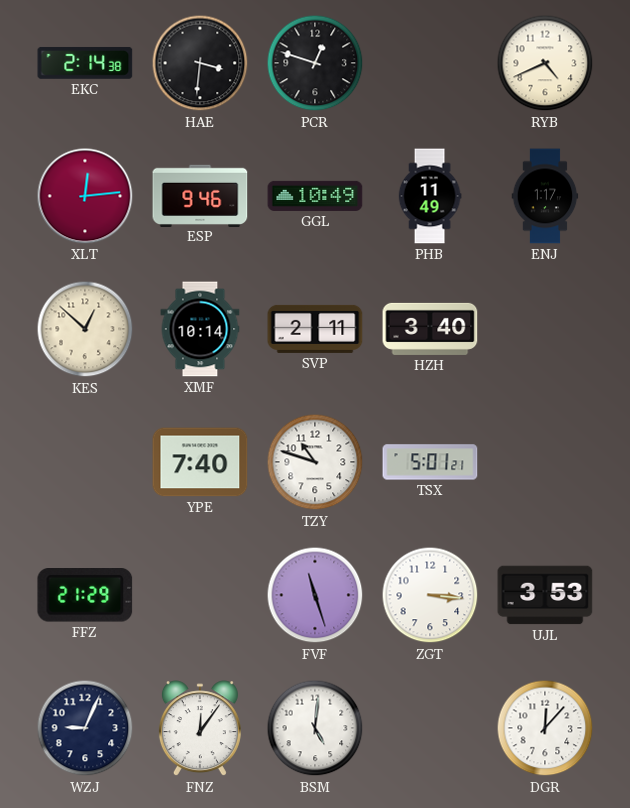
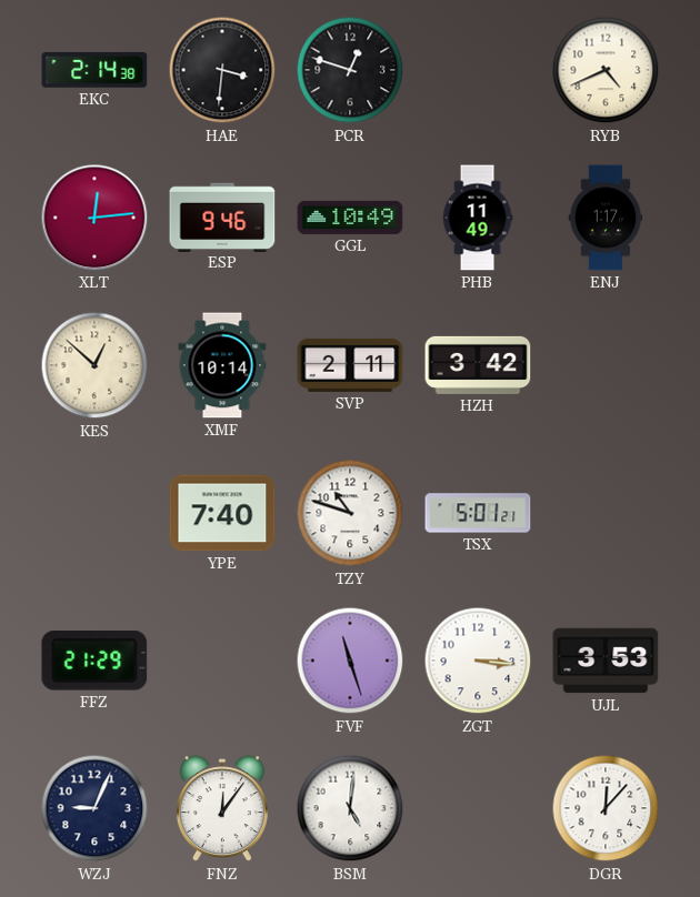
HZH: 3:40 -> 3:42 (478, 365)
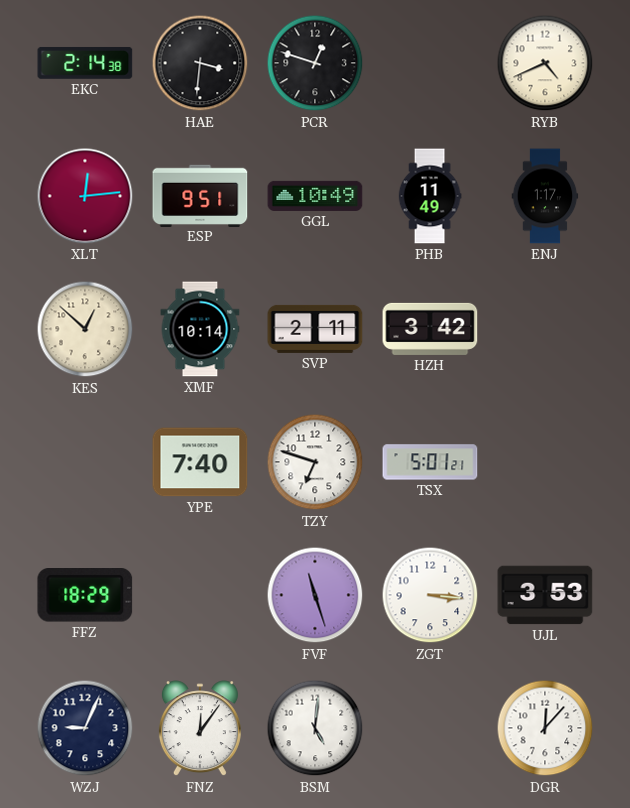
ESP: 9:46 -> 9:51 (200, 195)
TZY: 10:48 -> 6:48 (315, 462)
FFZ: 21:29 -> 18:29 (85, 595)
